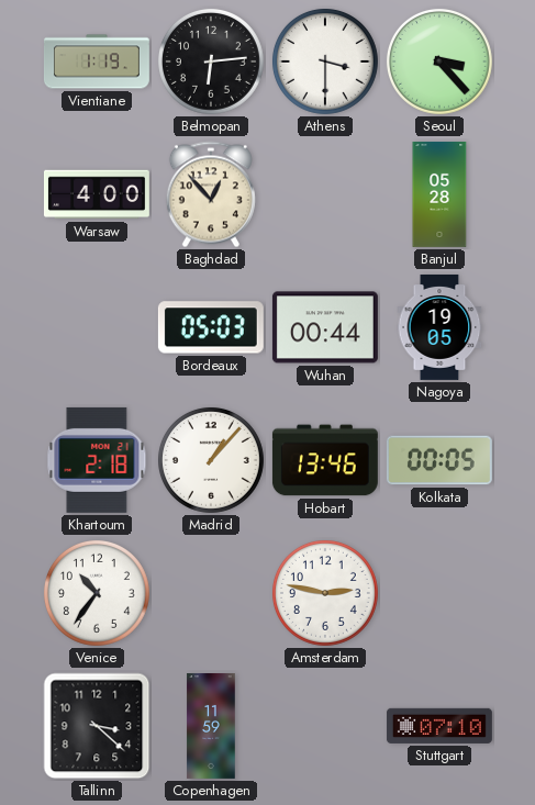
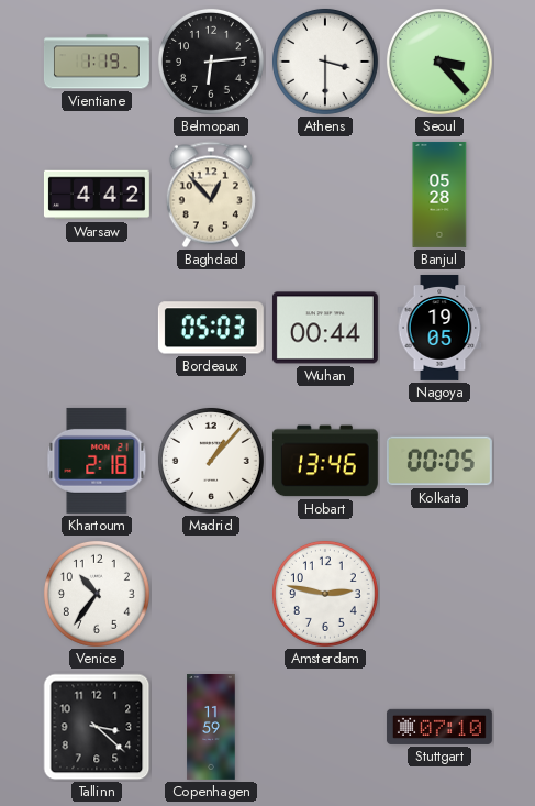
Warsaw: 4:00 -> 4:42 (97, 195)
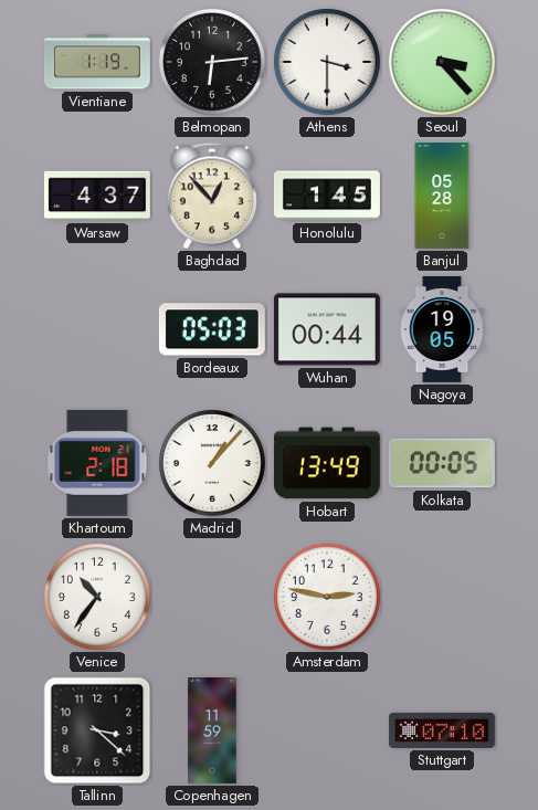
Warsaw: 4:42 -> 4:37 (97, 196)
Honolulu: none -> 1:45 (327, 196)
Hobart: 13:46 -> 13:49 (327, 463)
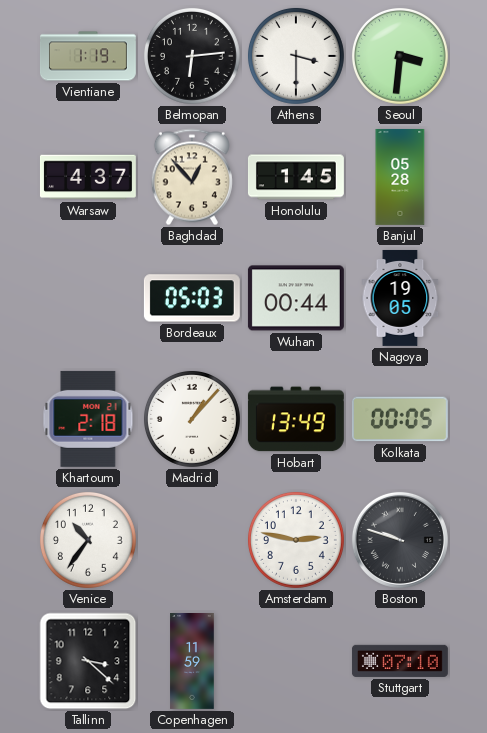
Seoul: 3:23 -> 3:31 (400, 56)
Boston: none -> 9:48 (400, 540)
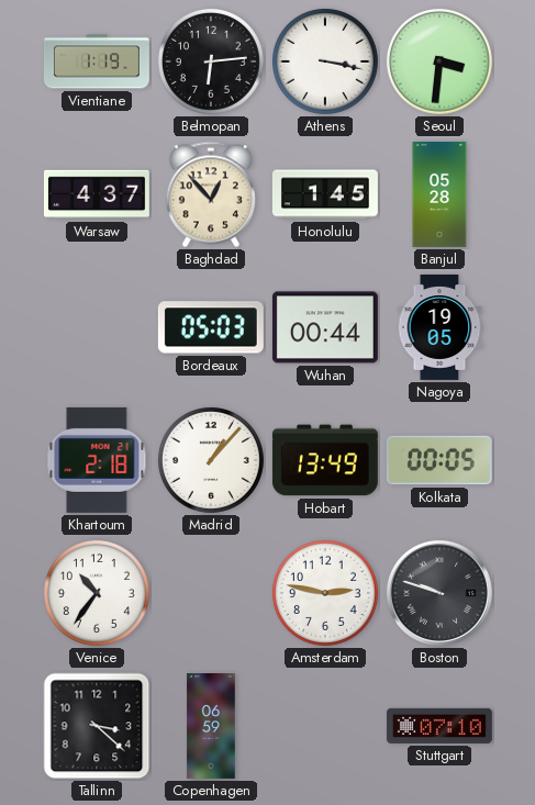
Athens: 3:30 -> 3:17 (325, 62)
Copenhagen: 11:59 -> 06:59 (211, 727)
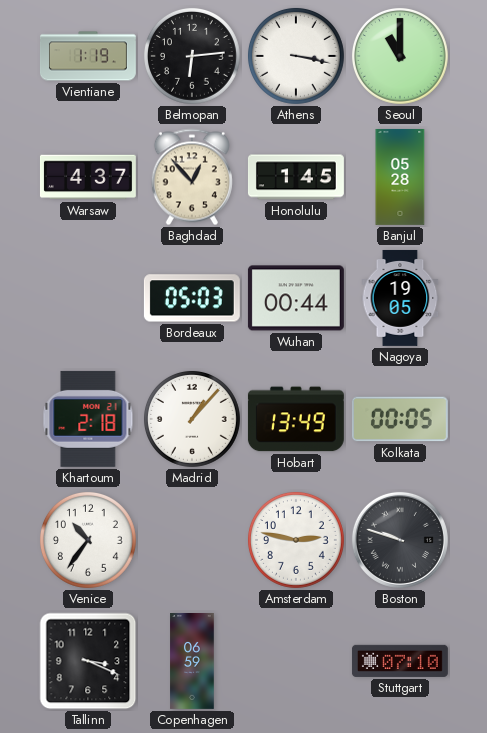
Seoul: 3:31 -> 11:00 (400, 56)
Tallinn: 3:22 -> 3:19 (88, 661)
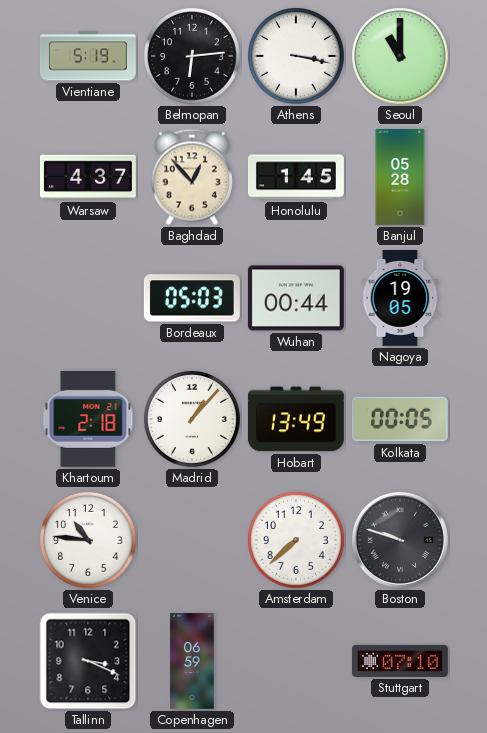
Vientiane: 1:19 -> 5:19 (88, 56)
Venice: 10:36 -> 10:46 (88, 540)
Amsterdam: 2:47 -> 7:38 (296, 540)
